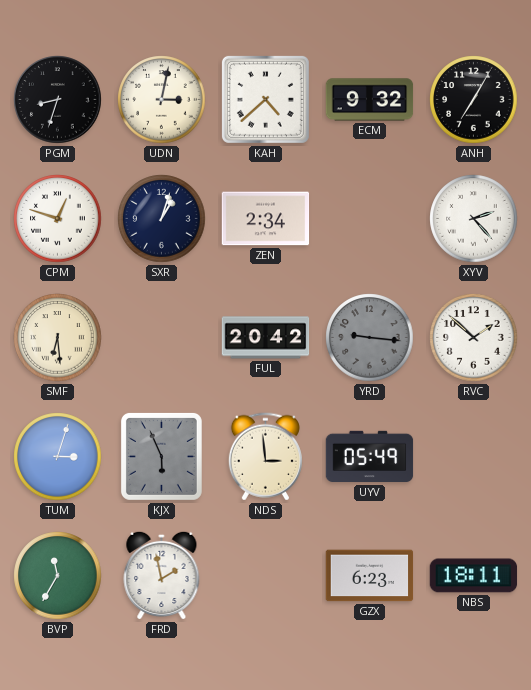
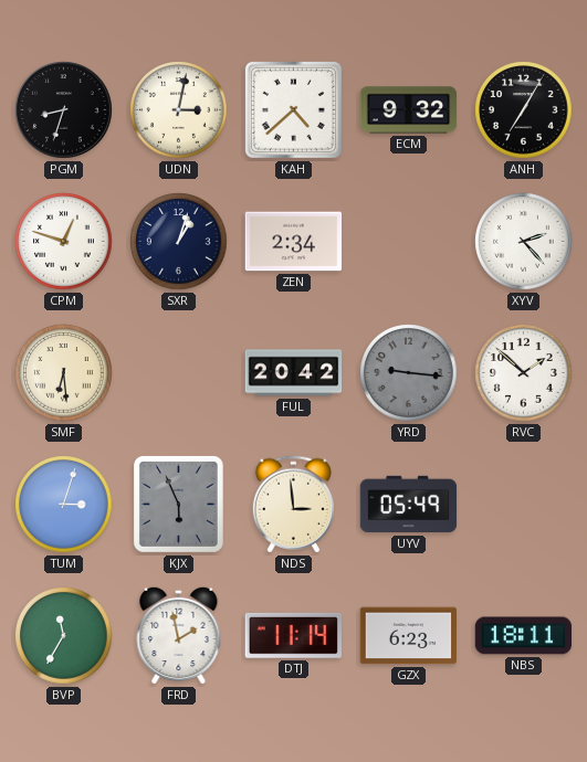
DTJ: none -> 11:14 (293, 635)
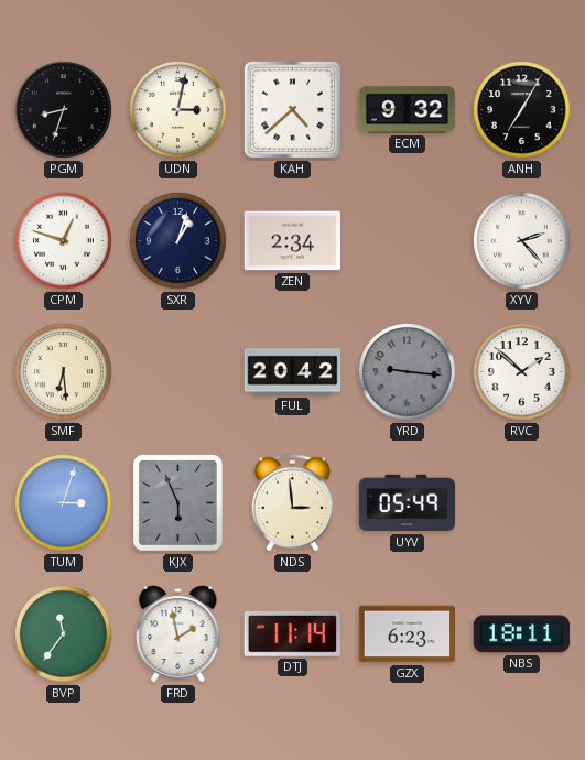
BVP: 11:35 -> 11:36 (64, 634)
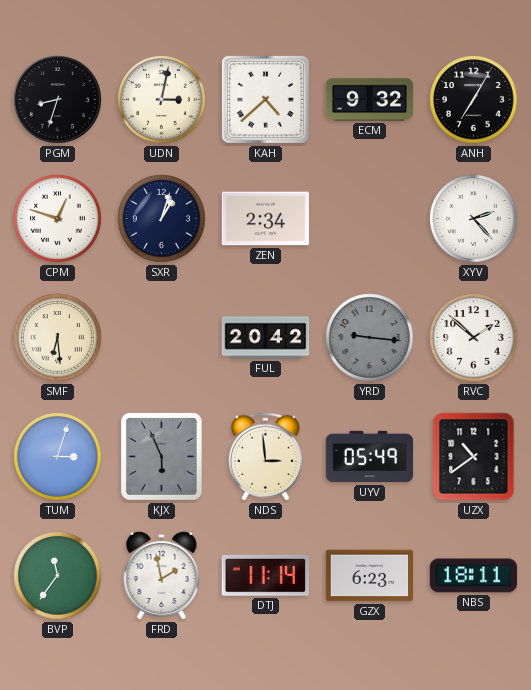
UZX: none -> 10:39 (474, 457)
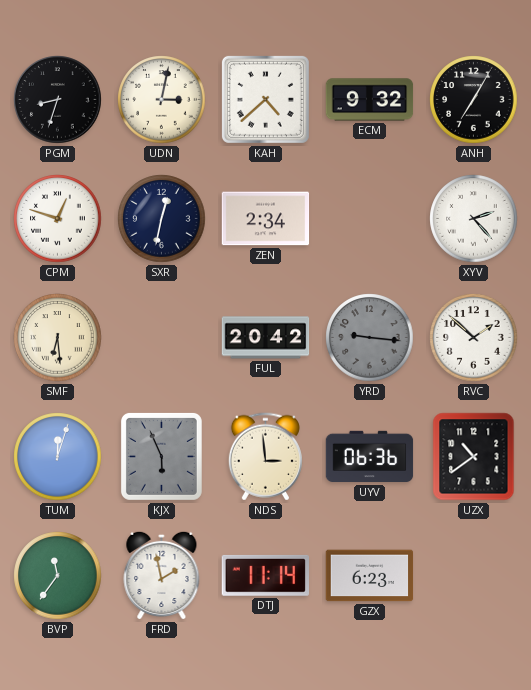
SXR: 1:03 -> 12:32 (162, 219)
TUM: 3:03 -> 12:03 (58, 457)
UYV: 05:49 -> 06:36 (370, 457)
NBS: 18:11 -> none (474, 576)
